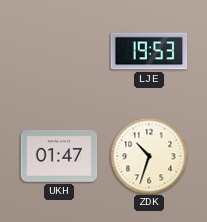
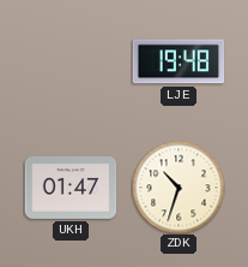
LJE: 19:53 -> 19:48 (179, 61)
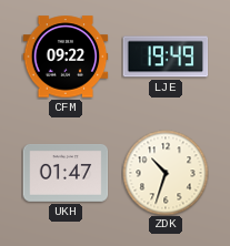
CFM: none -> 09:22 (66, 57)
LJE: 19:48 -> 19:49 (166, 57)
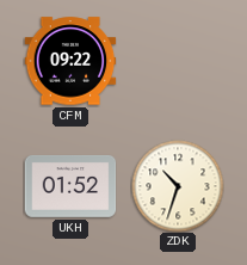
LJE: 19:49 -> none (166, 57)
UKH: 01:47 -> 01:52 (70, 187)
